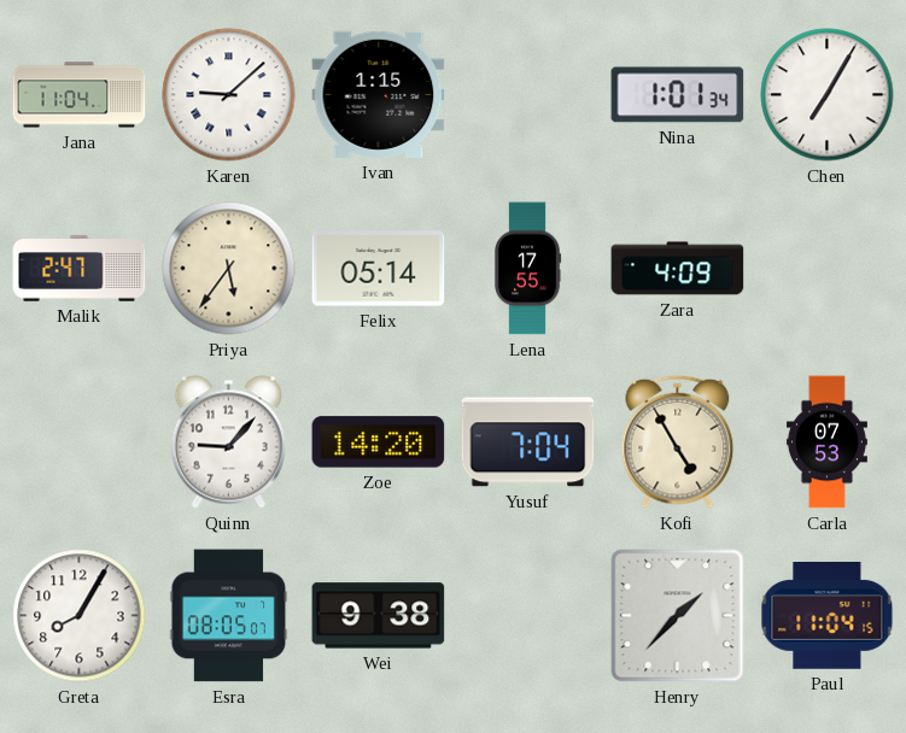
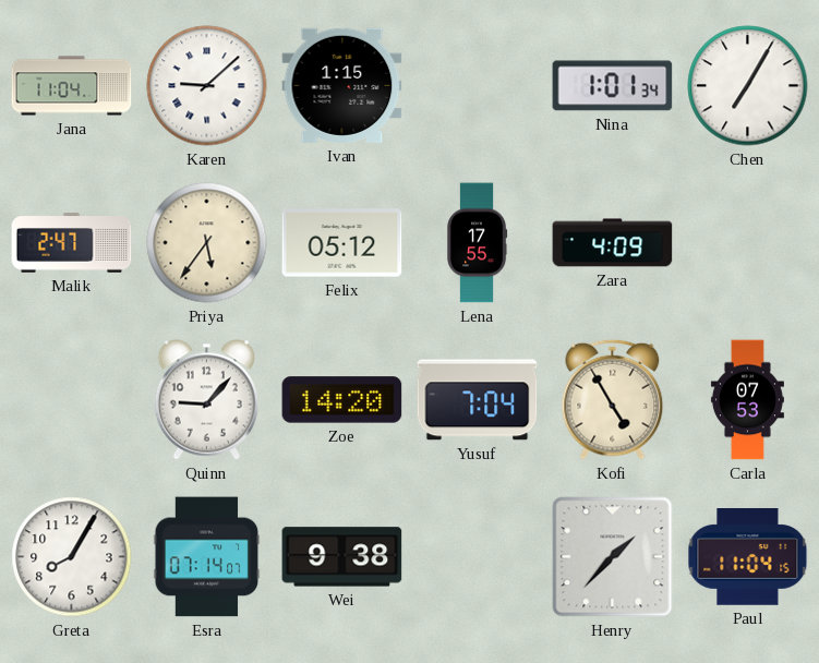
Felix: 05:14 -> 05:12 (342, 243)
Esra: 08:05 -> 07:14 (207, 557)
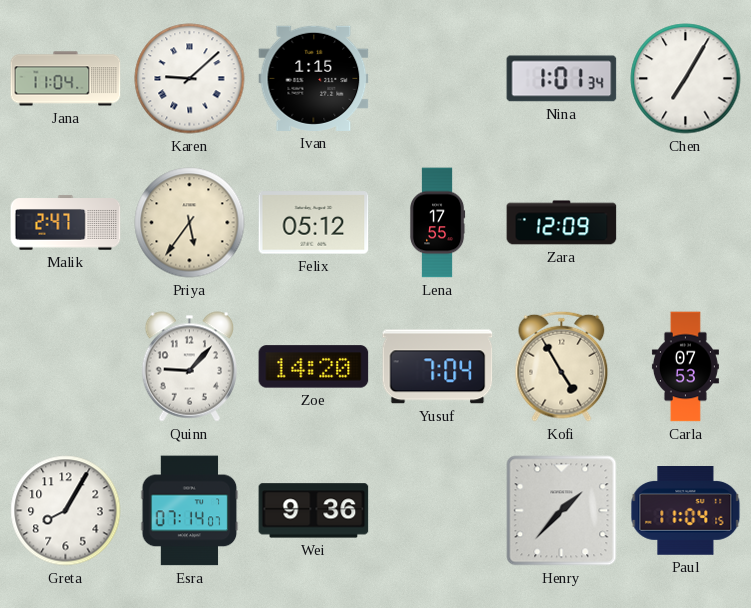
Zara: 4:09 -> 12:09 (562, 223)
Wei: 9:38 -> 9:36 (314, 511)
